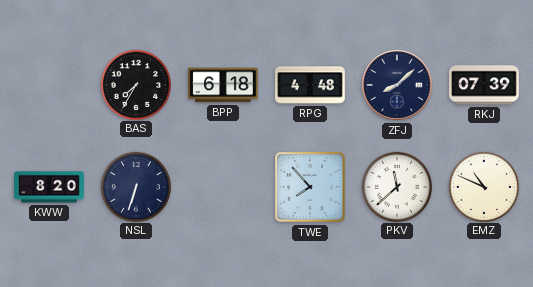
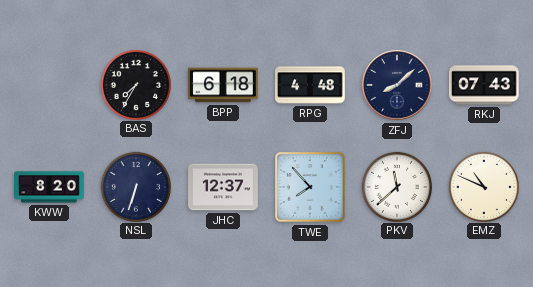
RKJ: 07:39 -> 07:43 (484, 85)
JHC: none -> 12:37 (223, 187)
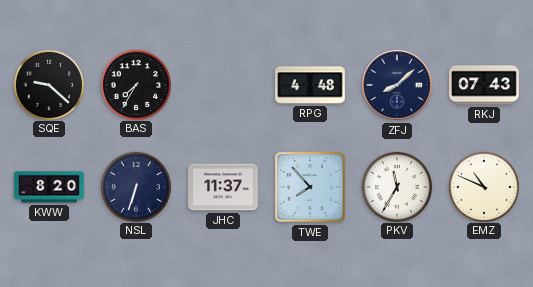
SQE: none -> 9:22 (48, 84)
BPP: 6:18 -> none (224, 85)
JHC: 12:37 -> 11:37 (223, 187)
PKV: 11:38 -> 11:35 (396, 186)
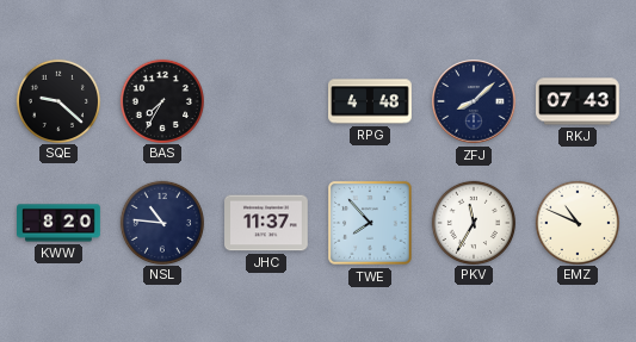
NSL: 6:33 -> 10:46 (161, 222)
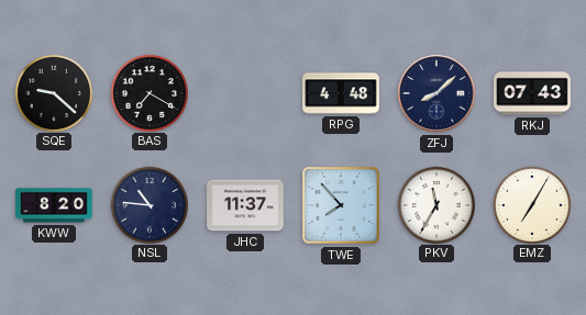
BAS: 7:35 -> 7:20 (148, 92)
EMZ: 10:49 -> 7:05 (531, 204)
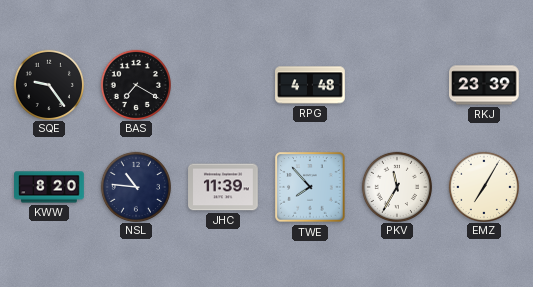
SQE: 9:22 -> 9:24 (48, 84)
ZFJ: 8:08 -> none (436, 93)
RKJ: 07:43 -> 23:39 (484, 85)
JHC: 11:37 -> 11:39 (223, 187)
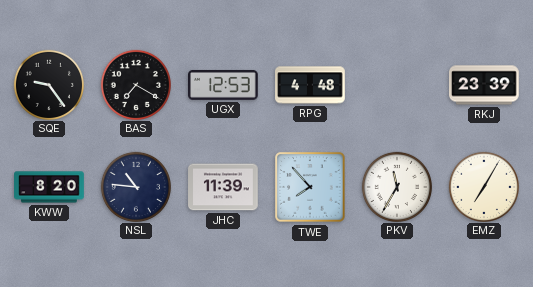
UGX: none -> 12:53 (223, 85)
